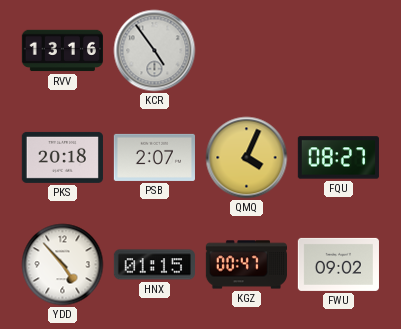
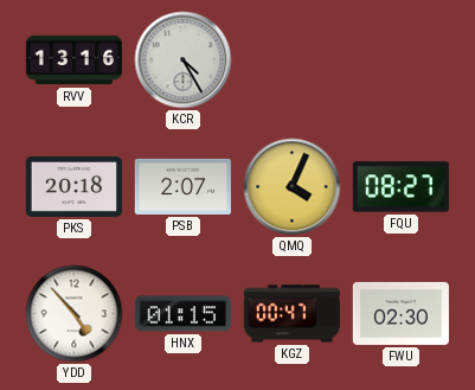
KCR: 4:54 -> 4:25 (184, 60)
FWU: 09:02 -> 02:30 (400, 313)
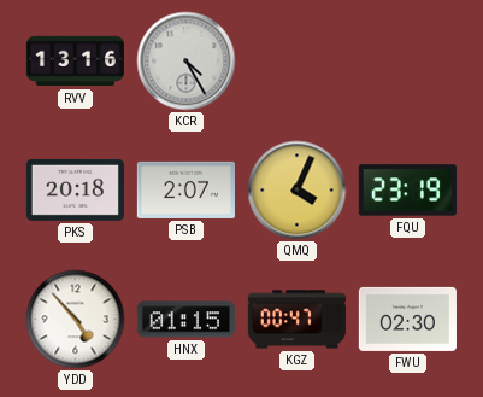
FQU: 08:27 -> 23:19 (407, 191)
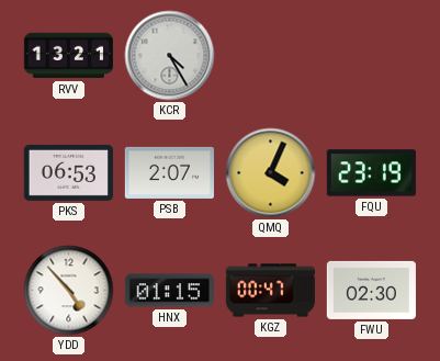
RVV: 13:16 -> 13:21 (68, 56)
PKS: 20:18 -> 06:53 (68, 172)
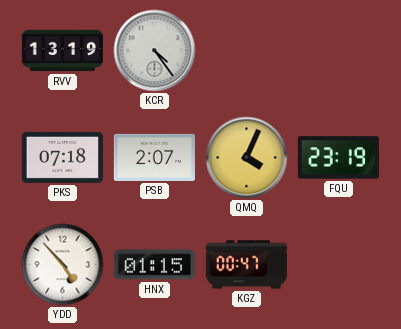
RVV: 13:21 -> 13:19 (62, 51)
KCR: 4:25 -> 4:24 (155, 51)
PKS: 06:53 -> 07:18 (62, 157)
FWU: 02:30 -> none (371, 290)
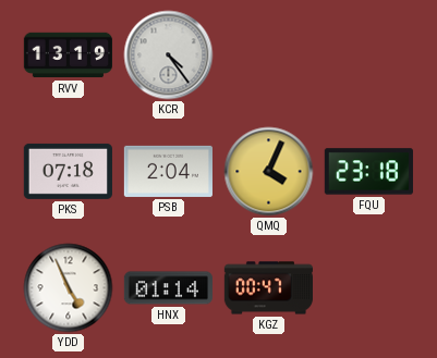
PSB: 2:07 -> 2:04 (168, 171)
FQU: 23:19 -> 23:18 (368, 172)
YDD: 4:53 -> 4:56 (69, 288)
HNX: 01:15 -> 01:14 (168, 288)
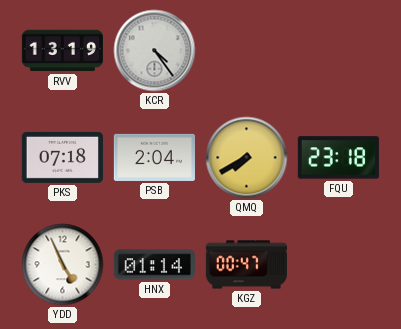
QMQ: 4:04 -> 7:40 (247, 158)
